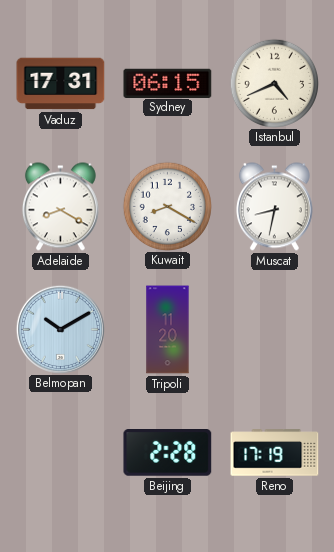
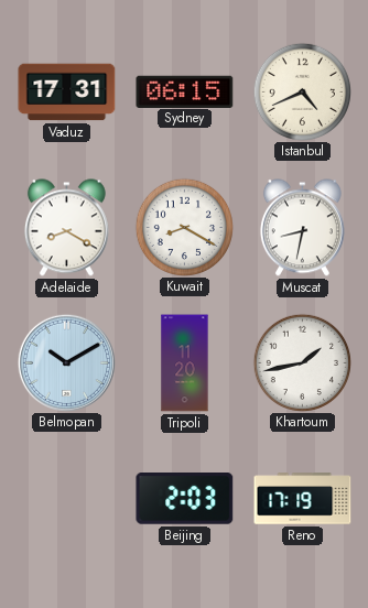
Khartoum: none -> 1:43 (302, 362)
Beijing: 2:28 -> 2:03 (185, 499)
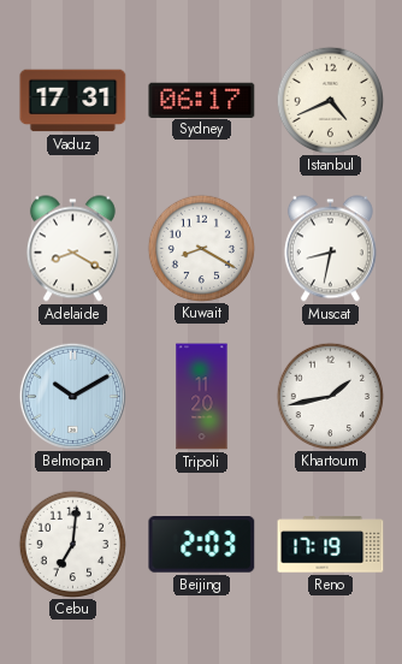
Sydney: 06:15 -> 06:17 (202, 100)
Cebu: none -> 7:01 (72, 544)
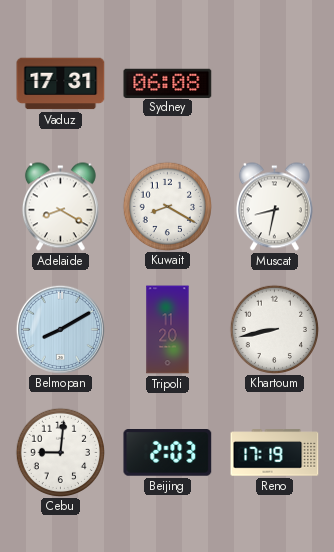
Sydney: 06:17 -> 06:08 (168, 83)
Istanbul: 4:41 -> none (330, 100)
Belmopan: 10:10 -> 8:10 (60, 329)
Khartoum: 1:43 -> 8:43 (274, 329)
Cebu: 7:01 -> 9:01 (60, 452)
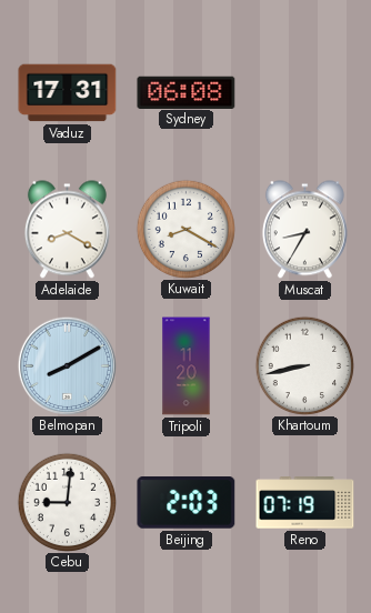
Muscat: 8:32 -> 8:35 (304, 230)
Reno: 17:19 -> 07:19 (305, 503)
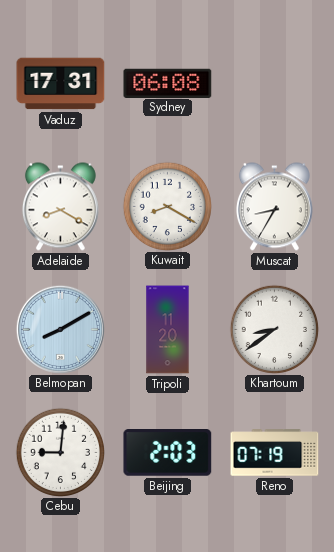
Khartoum: 8:43 -> 8:39 (274, 329)
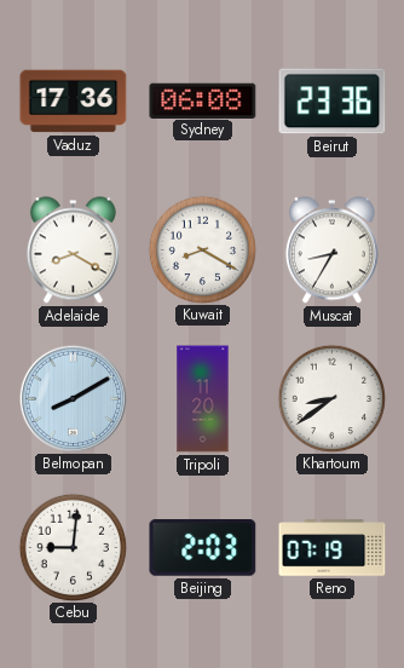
Vaduz: 17:31 -> 17:36 (74, 102)
Beirut: none -> 23:36 (333, 102)
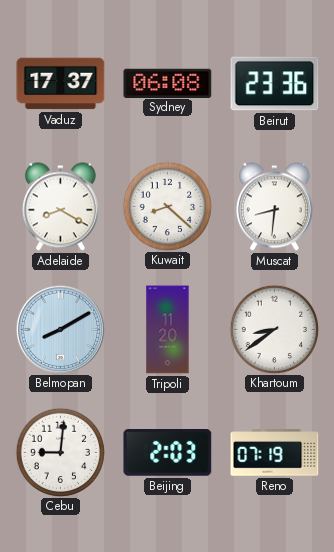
Vaduz: 17:36 -> 17:37 (61, 84)
Kuwait: 8:20 -> 8:22 (167, 206)
Muscat: 8:35 -> 8:31 (274, 207)
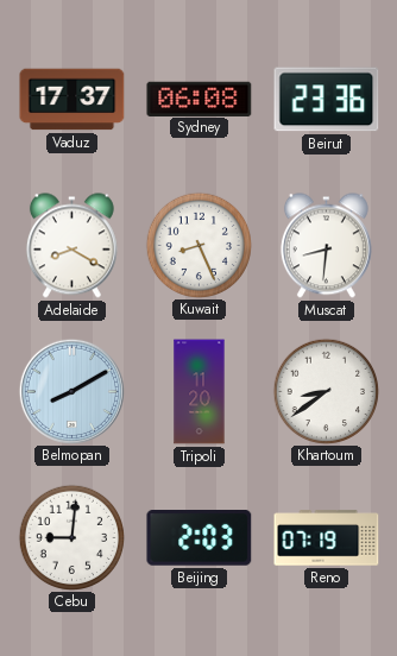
Kuwait: 8:22 -> 8:26 (198, 245)
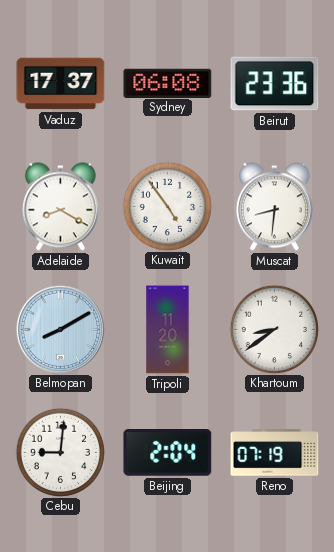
Kuwait: 8:26 -> 4:54 (167, 206)
Beijing: 2:03 -> 2:04 (168, 453)
